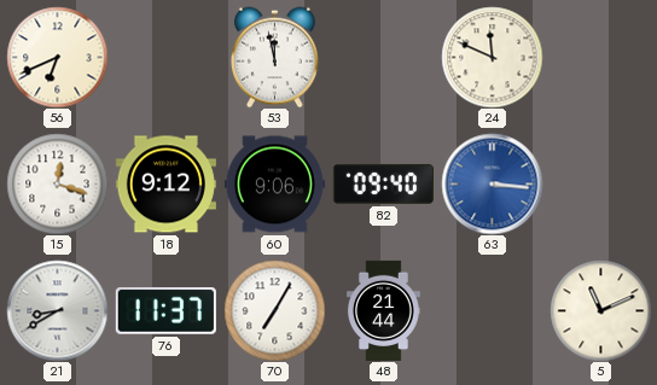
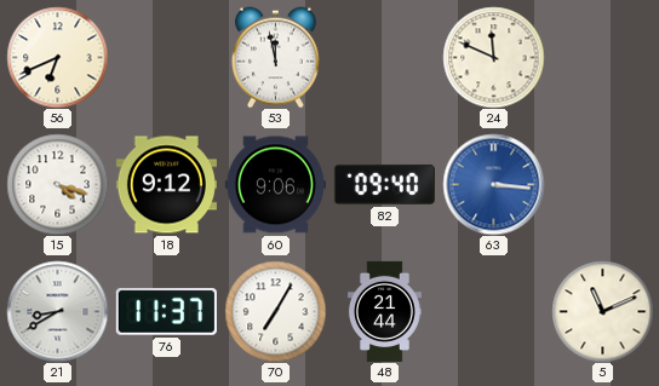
15: 12:18 -> 4:18 (57, 184)
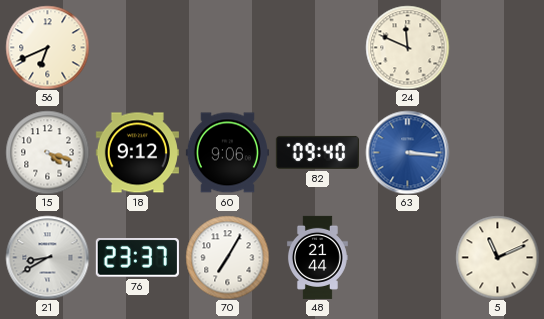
53: 11:58 -> none (275, 57)
76: 11:37 -> 23:37 (137, 258)
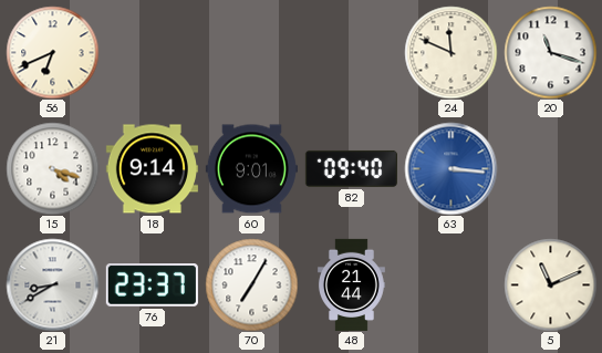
20: none -> 11:18 (550, 52)
18: 9:12 -> 9:14 (152, 169)
60: 9:06 -> 9:01 (251, 169)
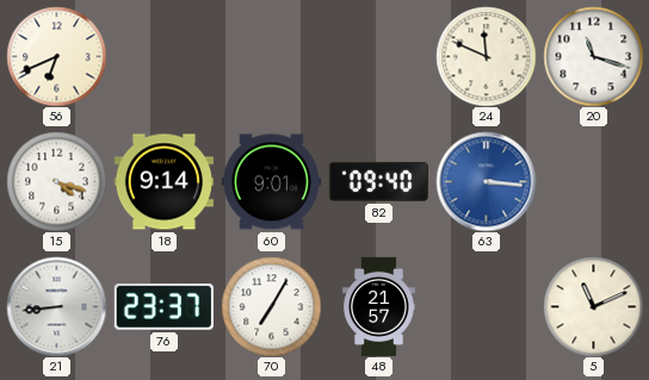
21: 8:40 -> 8:44 (56, 306)
48: 21:44 -> 21:57 (378, 306)
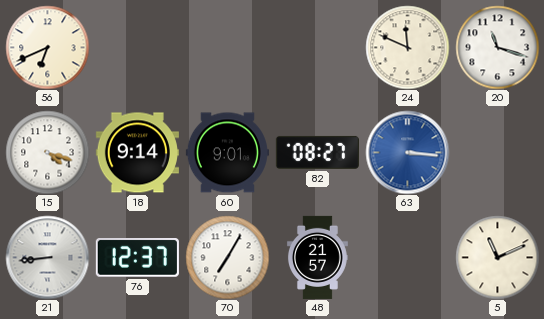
82: 09:40 -> 08:27 (317, 152)
76: 23:37 -> 12:37 (137, 258)
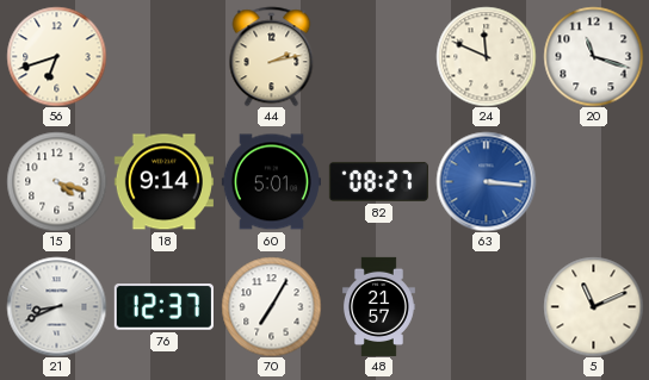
56: 6:41 -> 6:42 (56, 56)
44: none -> 2:13 (272, 56)
60: 9:01 -> 5:01 (271, 182)
21: 8:44 -> 8:41 (56, 306)
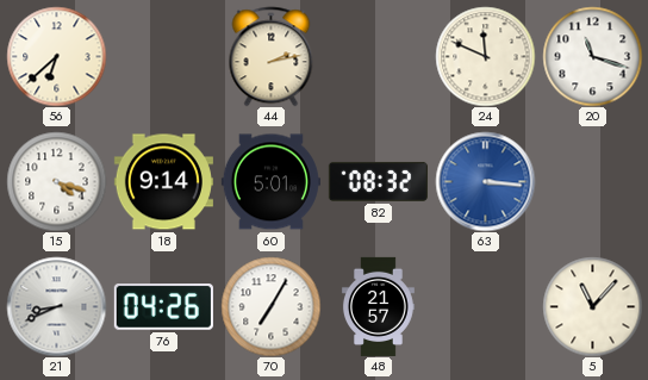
56: 6:42 -> 6:38 (56, 56)
82: 08:27 -> 08:32 (378, 181)
76: 12:37 -> 04:26 (163, 307)
5: 11:11 -> 11:07 (592, 306)
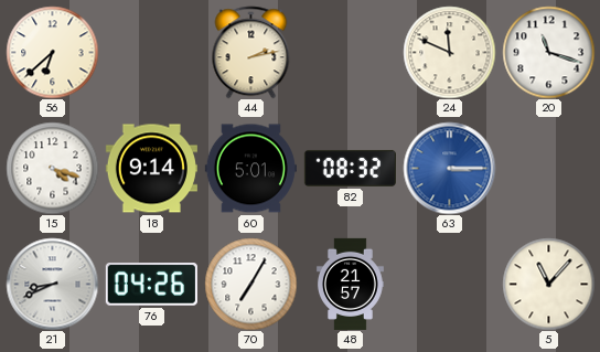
63: 3:16 -> 3:15 (449, 168)
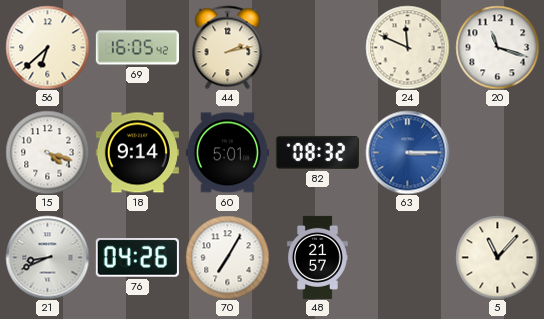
69: none -> 16:05 (137, 48)
